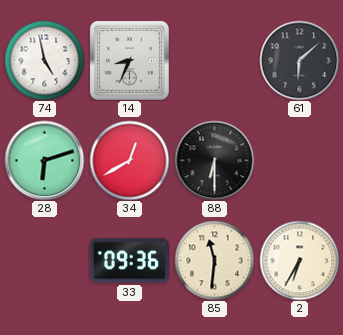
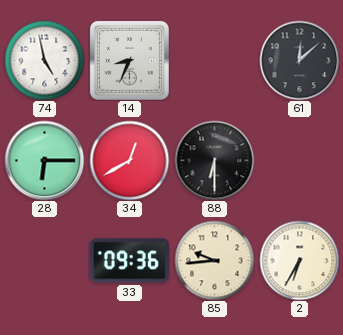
61: 6:08 -> 12:08 (299, 60)
28: 6:12 -> 6:15 (44, 160)
85: 11:31 -> 9:44 (214, 260)
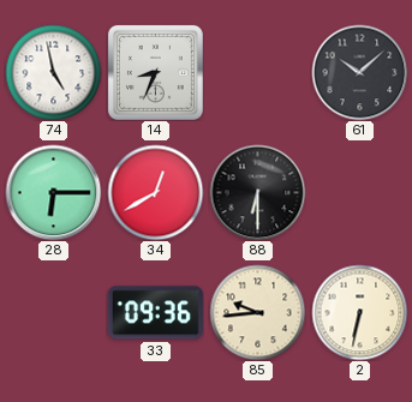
61: 12:08 -> 10:08 (359, 72)
2: 6:35 -> 6:32 (359, 312)
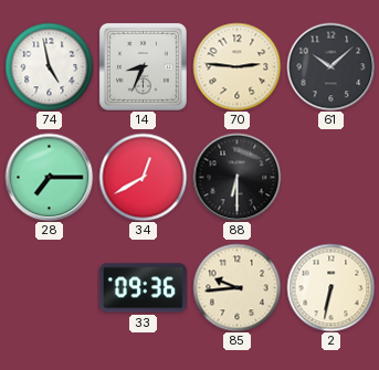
70: none -> 2:46 (236, 66)
28: 6:15 -> 7:15 (49, 177)
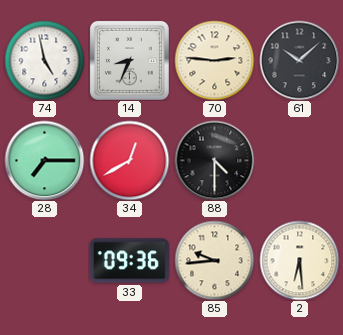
88: 6:30 -> 4:30 (214, 160)
2: 6:32 -> 6:29 (299, 260)
